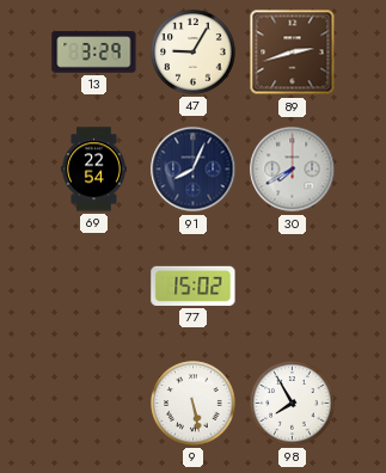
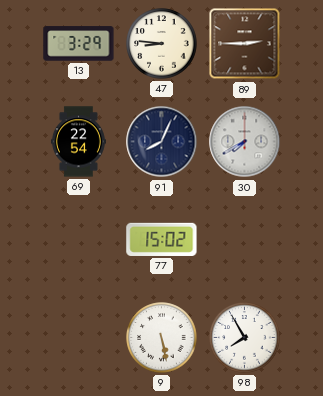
47: 9:05 -> 8:46 (162, 44)
89: 2:42 -> 2:45 (245, 44)
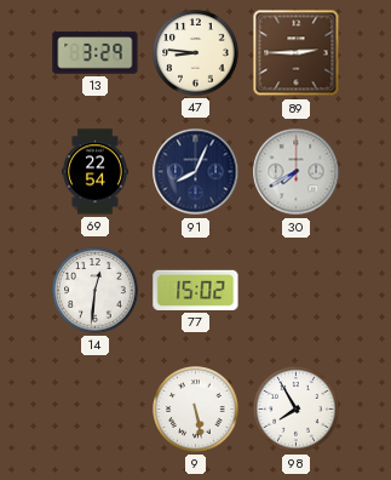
14: none -> 12:31 (96, 291)
